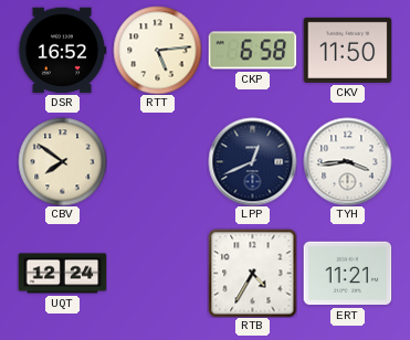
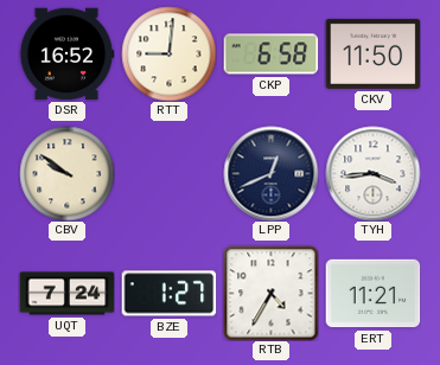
RTT: 5:14 -> 9:01 (168, 53)
CBV: 7:51 -> 9:51 (66, 173)
UQT: 12:24 -> 7:24 (66, 294)
BZE: none -> 1:27 (168, 294)
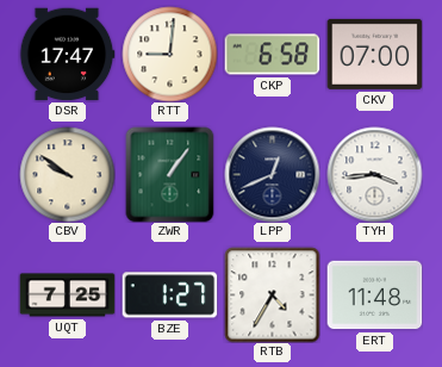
DSR: 16:52 -> 17:47 (67, 55)
CKV: 11:50 -> 07:00 (374, 54)
ZWR: none -> 1:06 (170, 174)
UQT: 7:24 -> 7:25 (67, 296)
ERT: 11:21 -> 11:48 (374, 296)
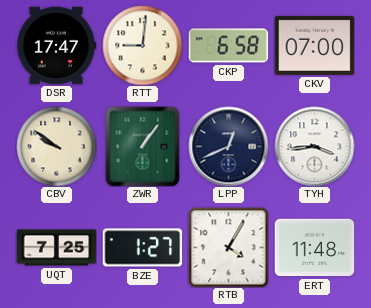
RTB: 4:35 -> 4:05 (228, 247)
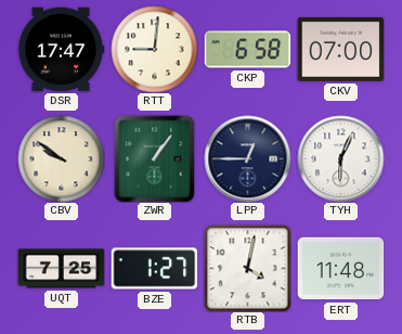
LPP: 12:41 -> 12:45 (247, 158)
TYH: 3:44 -> 6:04 (340, 158)
RTB: 4:05 -> 4:02 (247, 268)
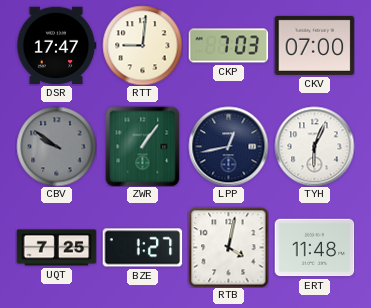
CKP: 6:58 -> 7:03 (228, 46)
CBV dial: cream -> grey (56, 146)
LPP: 12:45 -> 12:43 (228, 146)
